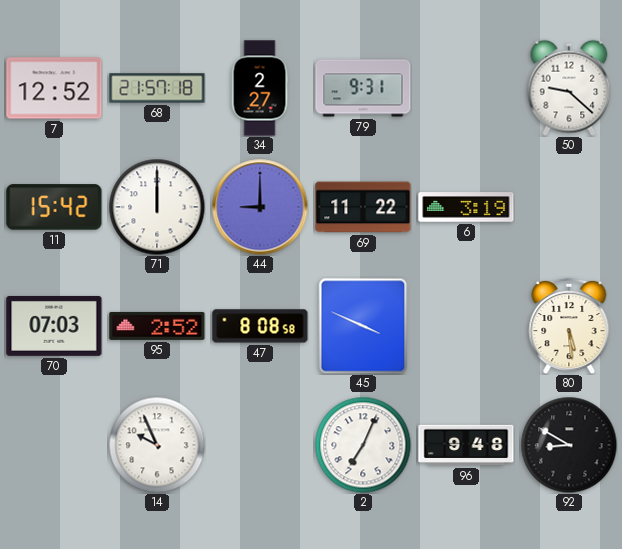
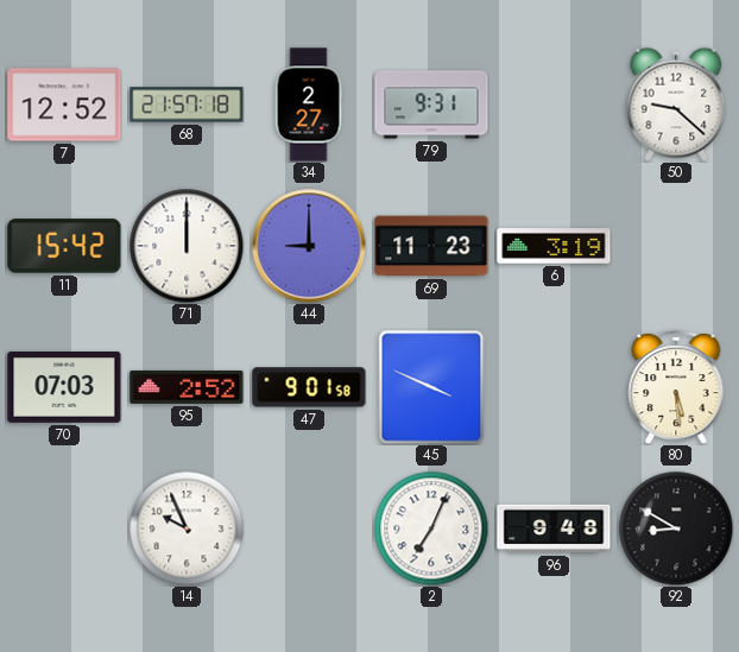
69: 11:22 -> 11:23 (431, 246)
47: 8:08 -> 9:01 (309, 387)
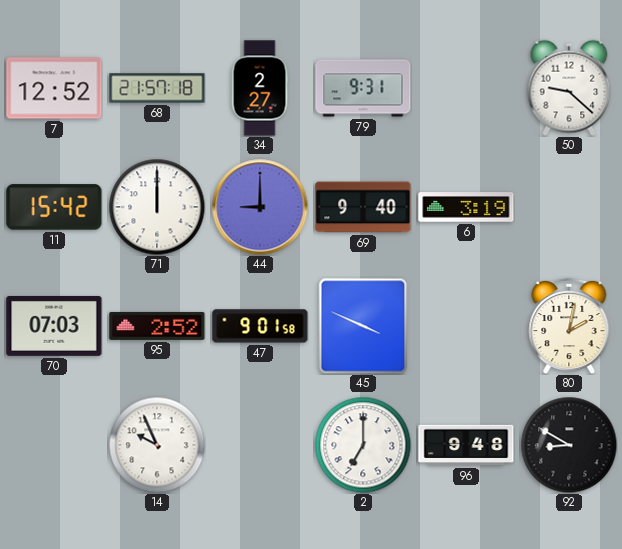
69: 11:23 -> 9:40 (363, 207)
80: 5:29 -> 2:02 (569, 326)
2: 7:04 -> 7:00 (363, 445)
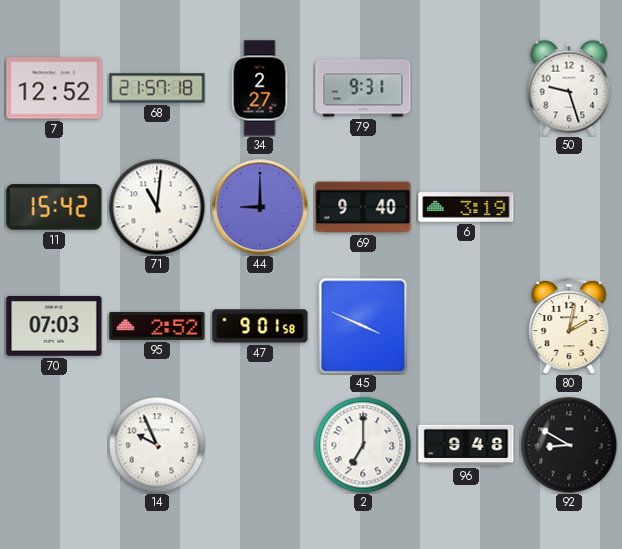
50: 9:22 -> 9:27 (569, 88)
71: 12:00 -> 11:01 (157, 207)
